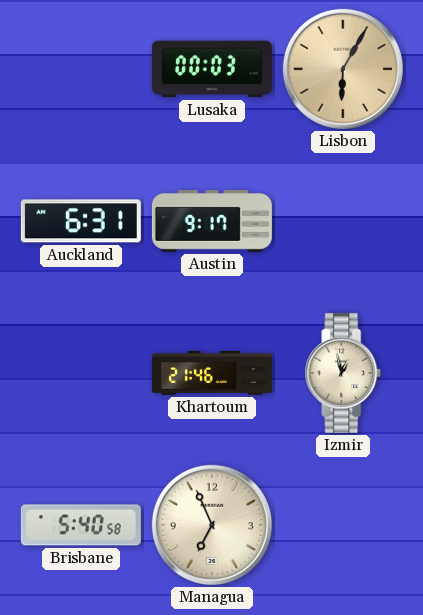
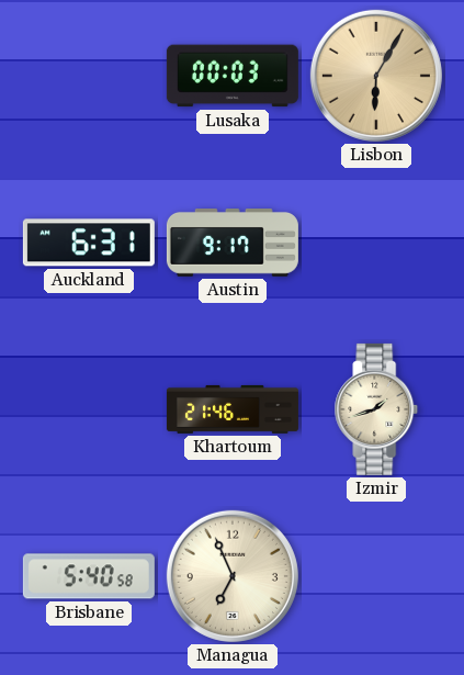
Izmir: 12:58 -> 1:42 (376, 409)
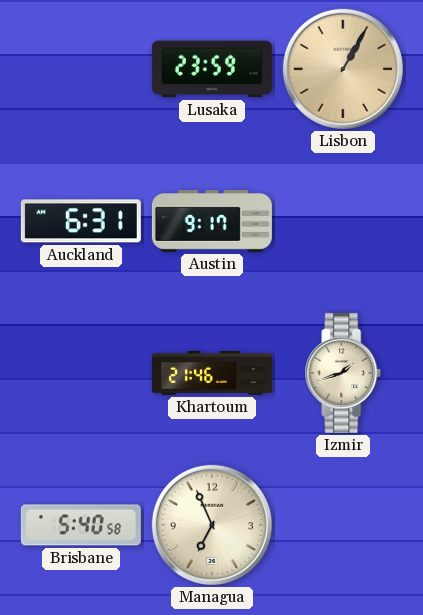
Lusaka: 00:03 -> 23:59 (212, 69)
Lisbon: 6:05 -> 1:05 (343, 69)
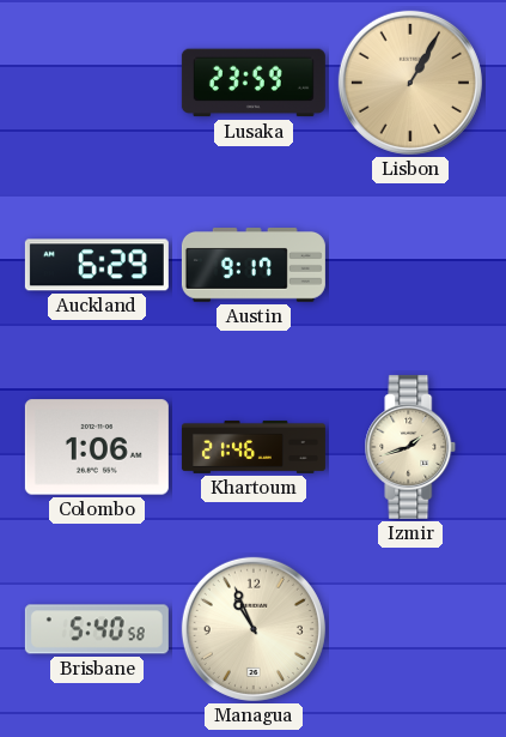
Auckland: 6:31 -> 6:29 (97, 265)
Colombo: none -> 1:06 (97, 447)
Managua: 6:56 -> 10:56 (254, 629)
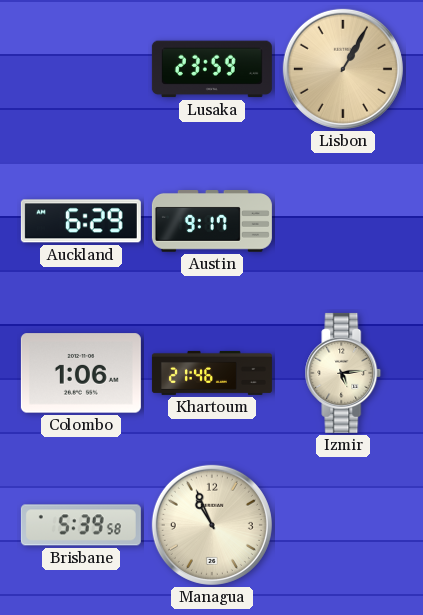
Izmir: 1:42 -> 5:14 (343, 373)
Brisbane: 5:40 -> 5:39 (81, 525)
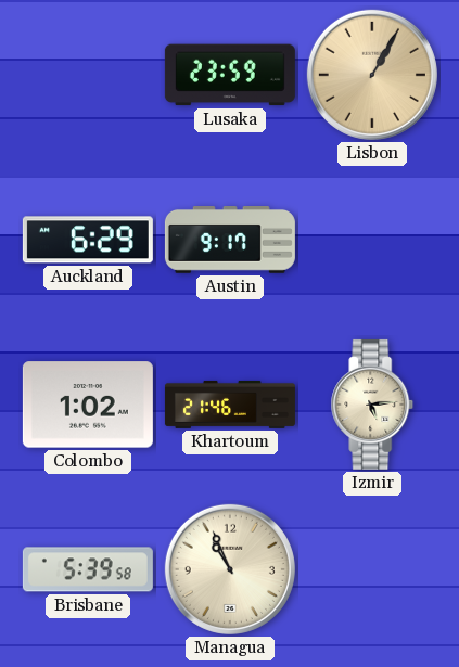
Colombo: 1:06 -> 1:02 (88, 405)
